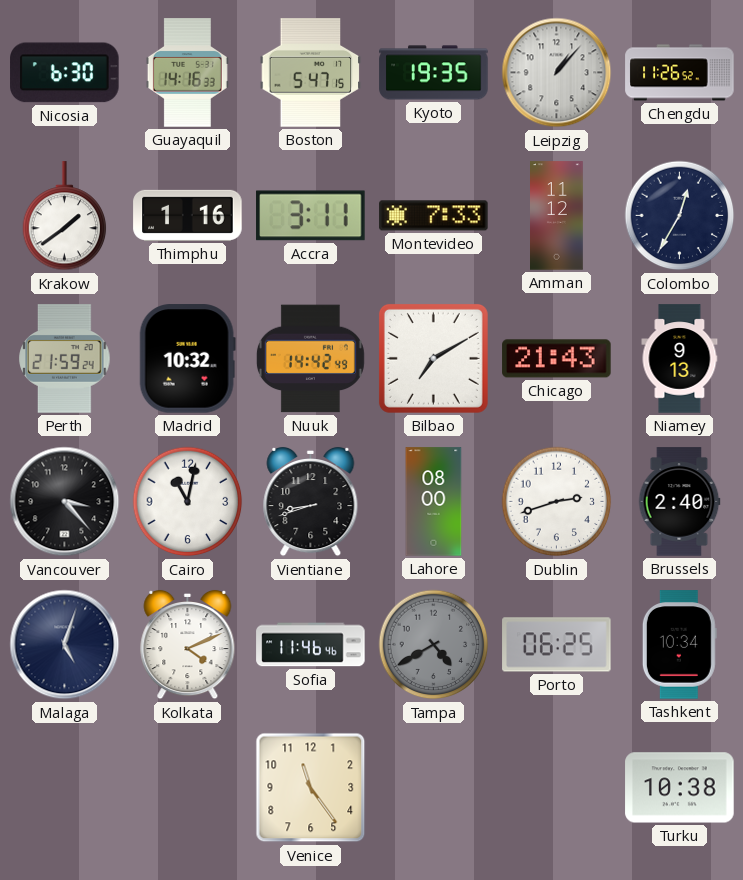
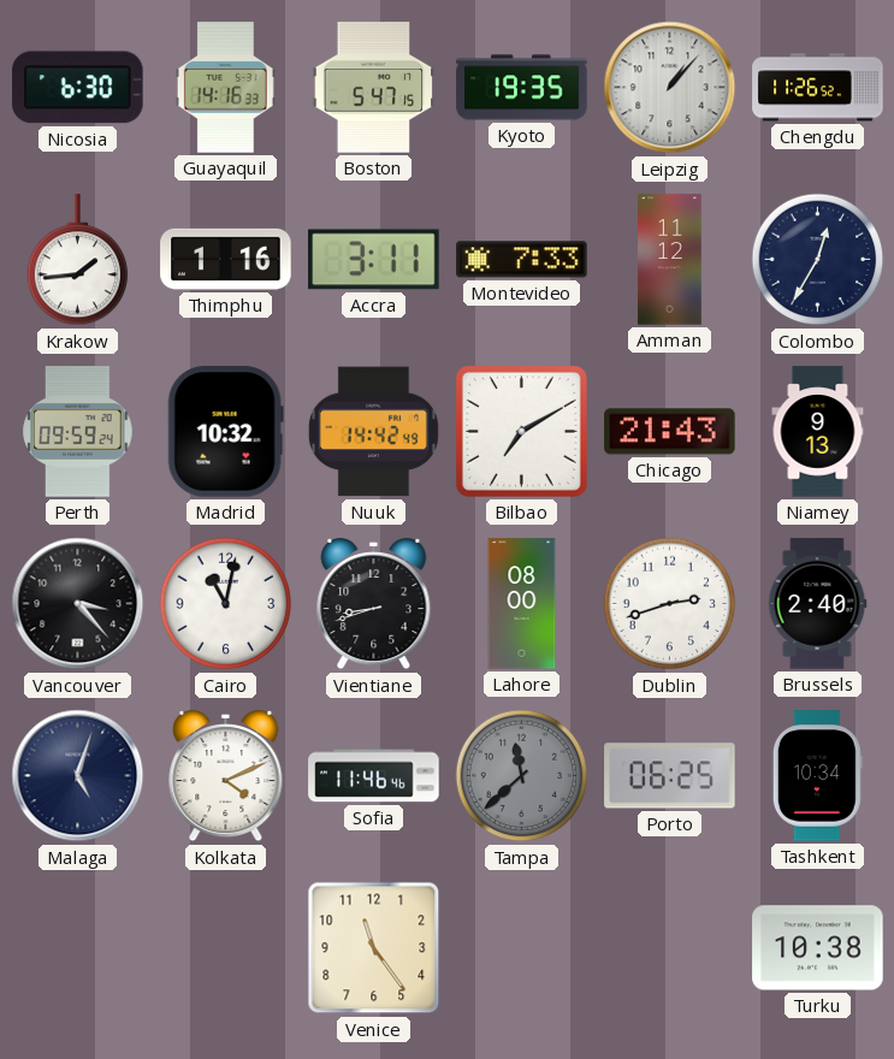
Krakow: 1:39 -> 1:44 (78, 260)
Perth: 21:59 -> 09:59 (78, 432)
Tampa: 4:40 -> 11:38 (522, 776)
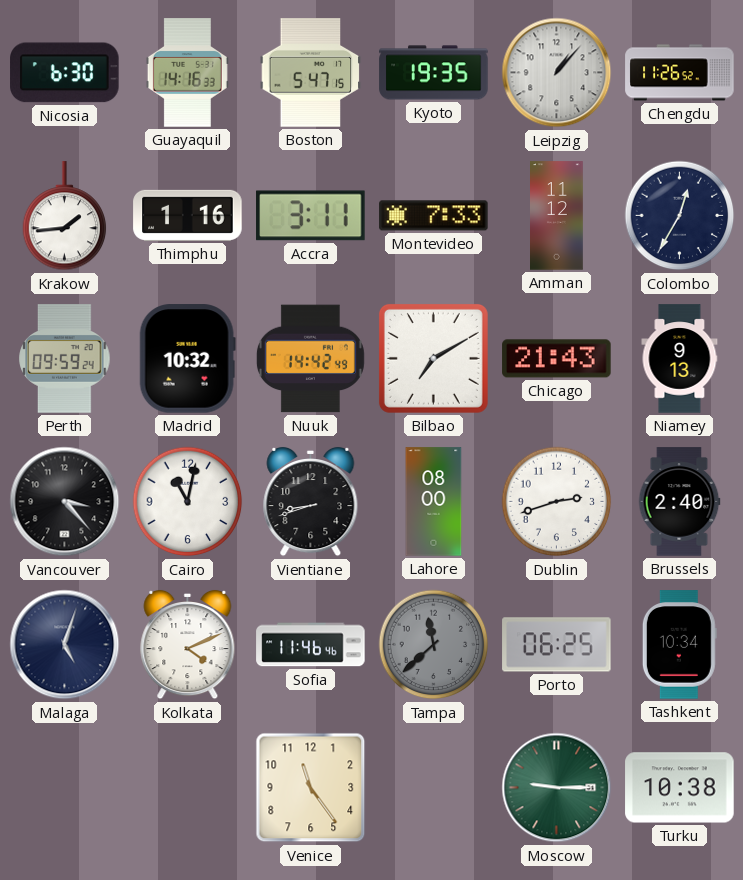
Moscow: none -> 9:15 (557, 788)
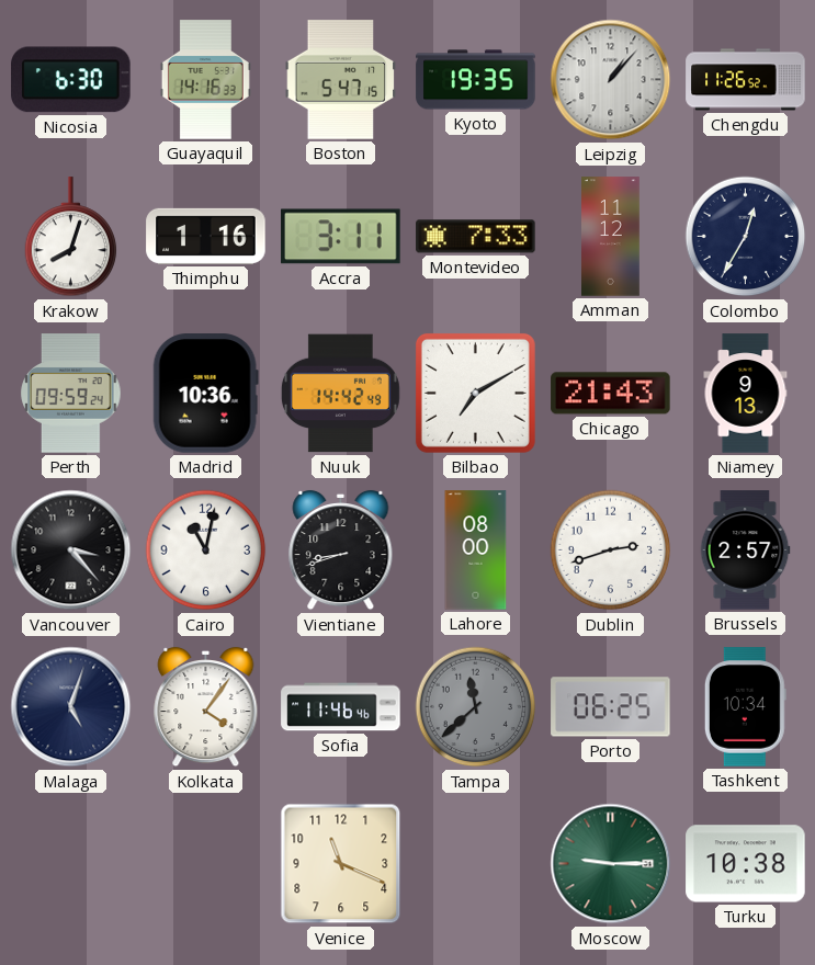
Krakow: 1:44 -> 8:03 (71, 237)
Madrid: 10:32 -> 10:36 (205, 394)
Brussels: 2:40 -> 2:57 (745, 550)
Kolkata: 4:11 -> 4:06 (206, 707)
Venice: 11:24 -> 11:19 (341, 864)
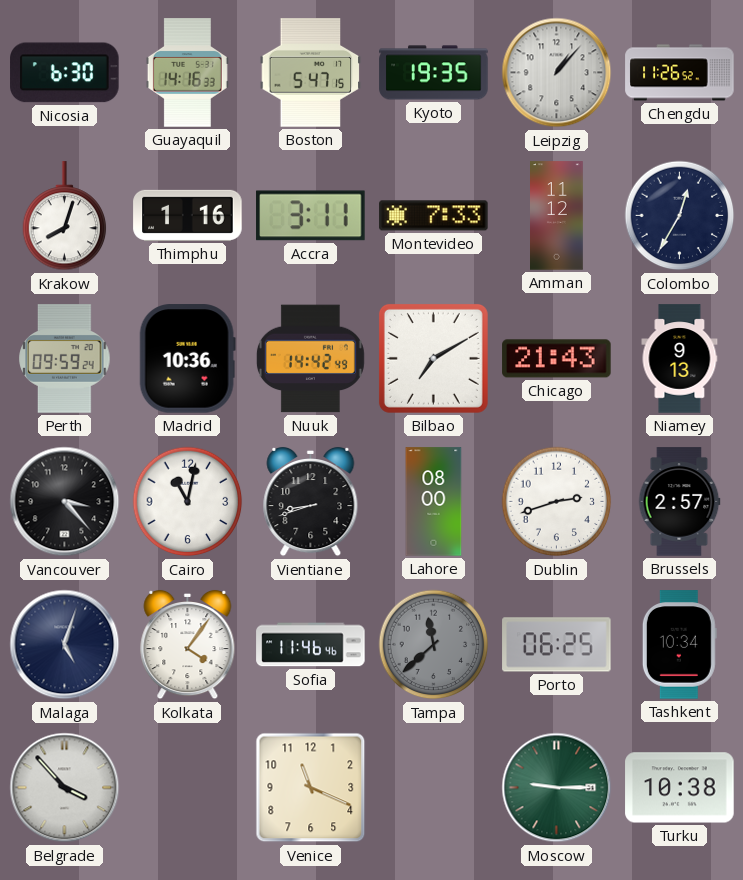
Belgrade: none -> 3:53 (65, 788)
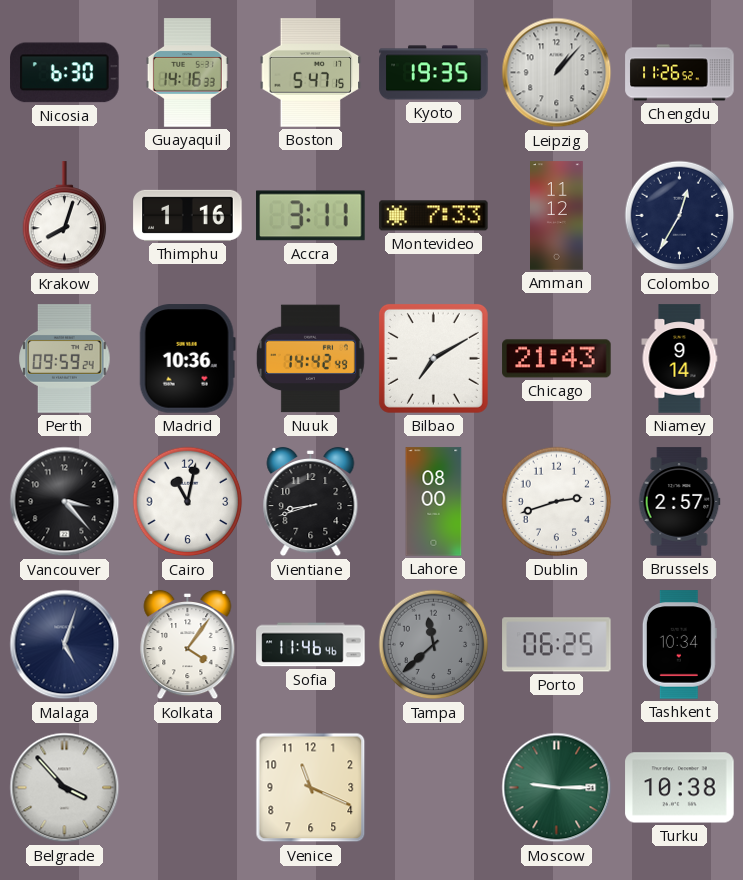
Niamey: 9:13 -> 9:14 (680, 359)
